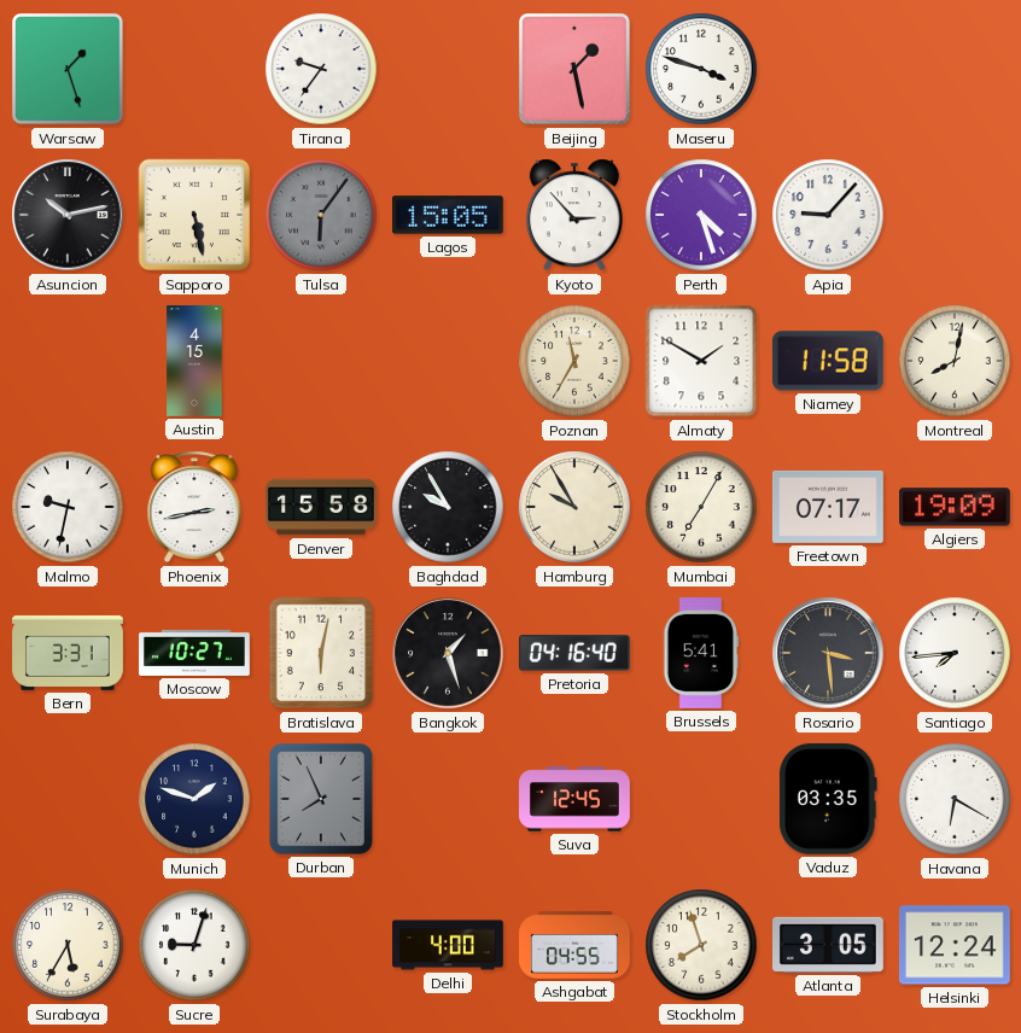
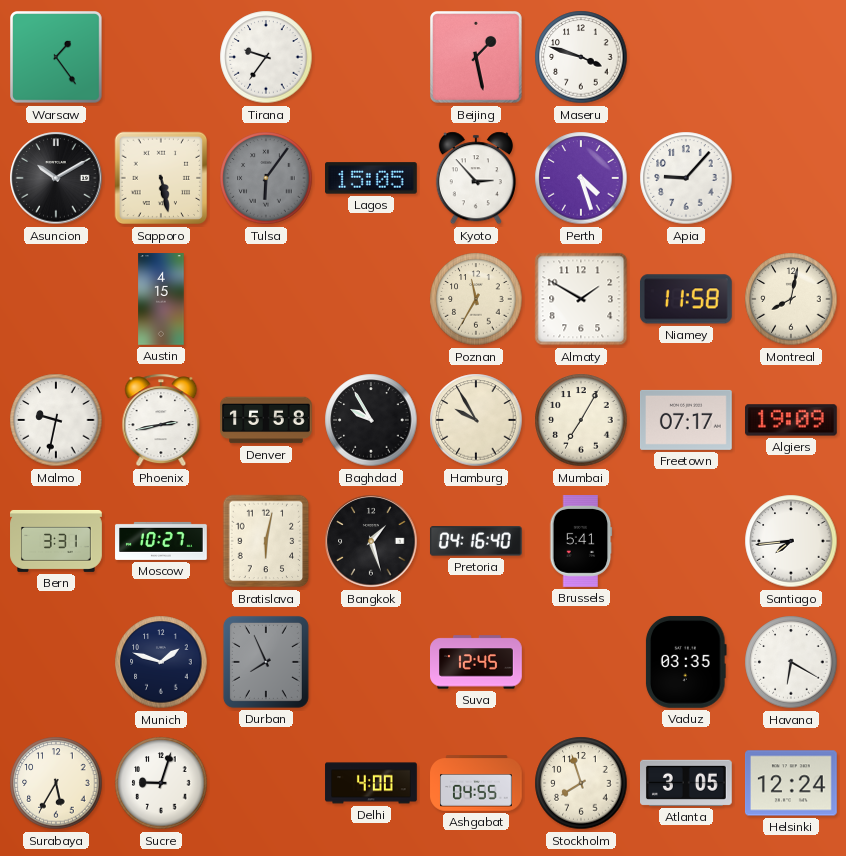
Warsaw: 1:27 -> 1:24 (57, 58)
Asuncion: 10:13 -> 10:10 (56, 178)
Rosario: 3:29 -> none (828, 653)
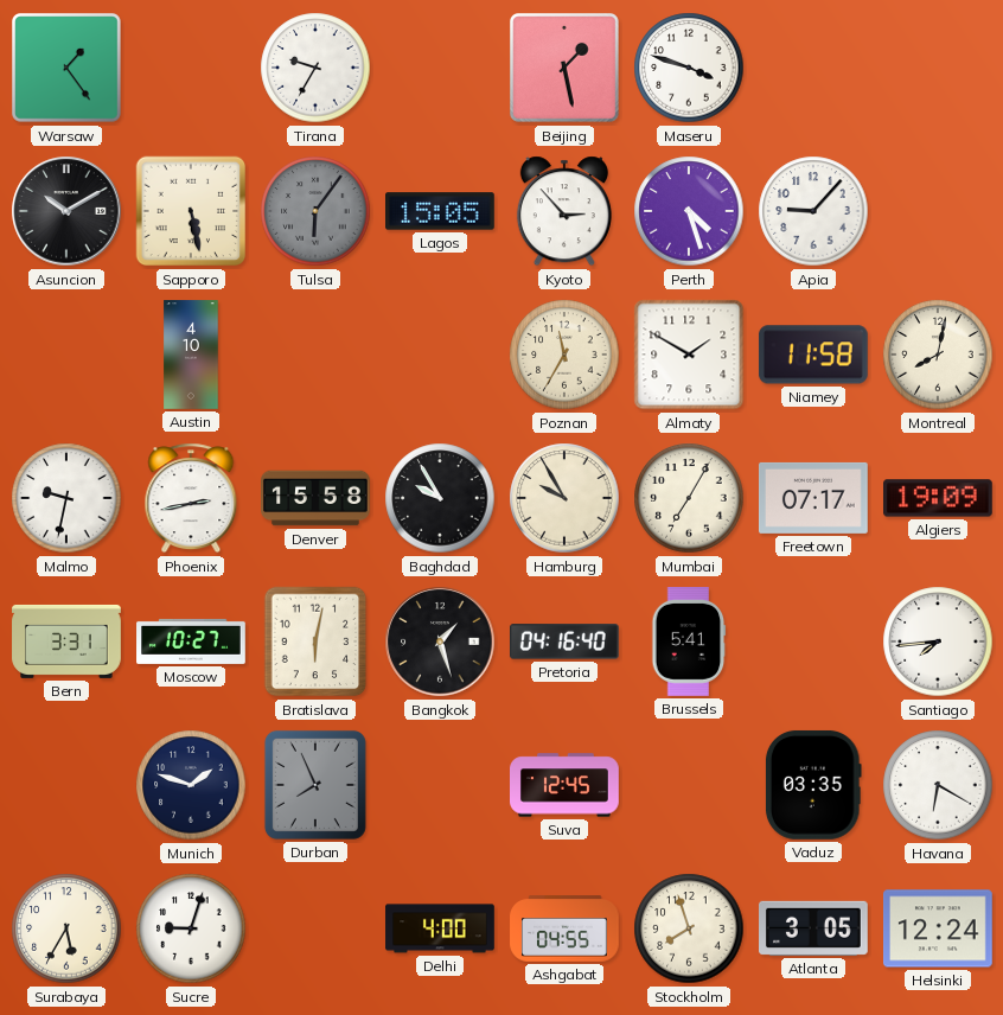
Tirana: 9:36 -> 9:35 (315, 68)
Austin: 4:15 -> 4:10 (191, 355)
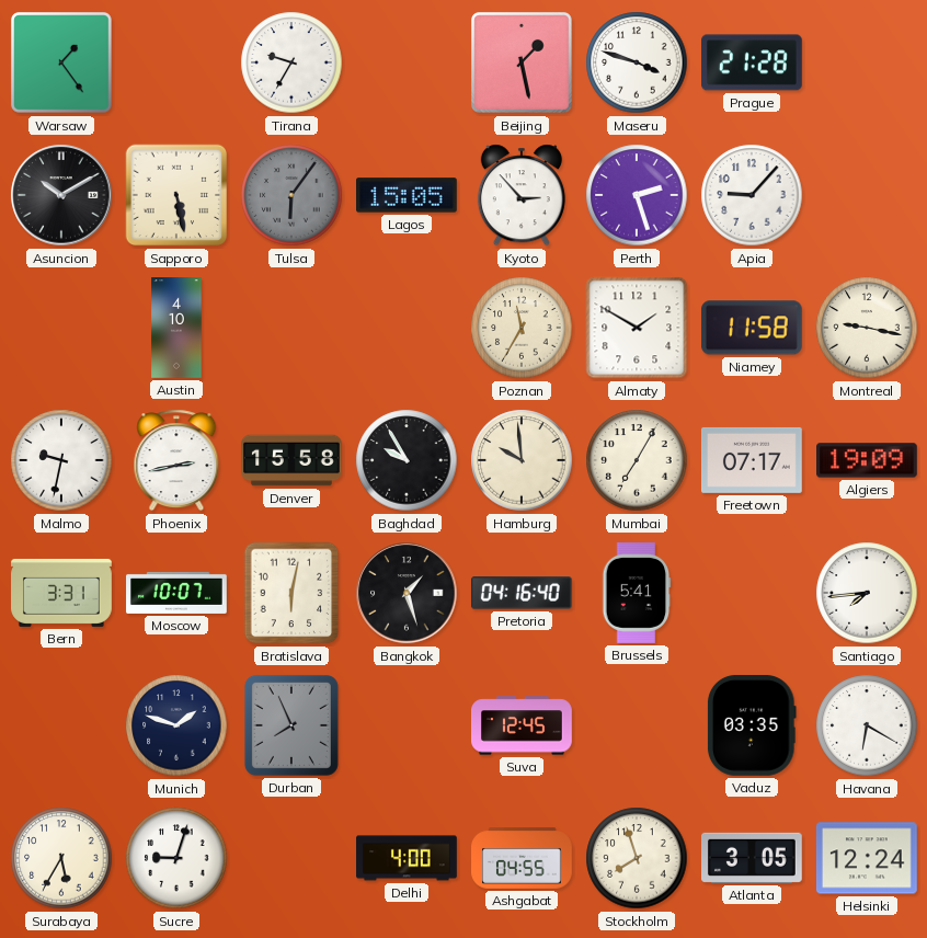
Prague: none -> 21:28 (753, 62)
Perth: 4:27 -> 2:27 (637, 195)
Montreal: 8:02 -> 9:17 (867, 328)
Hamburg: 9:55 -> 9:59 (522, 460)
Moscow: 10:27 -> 10:07 (176, 593)
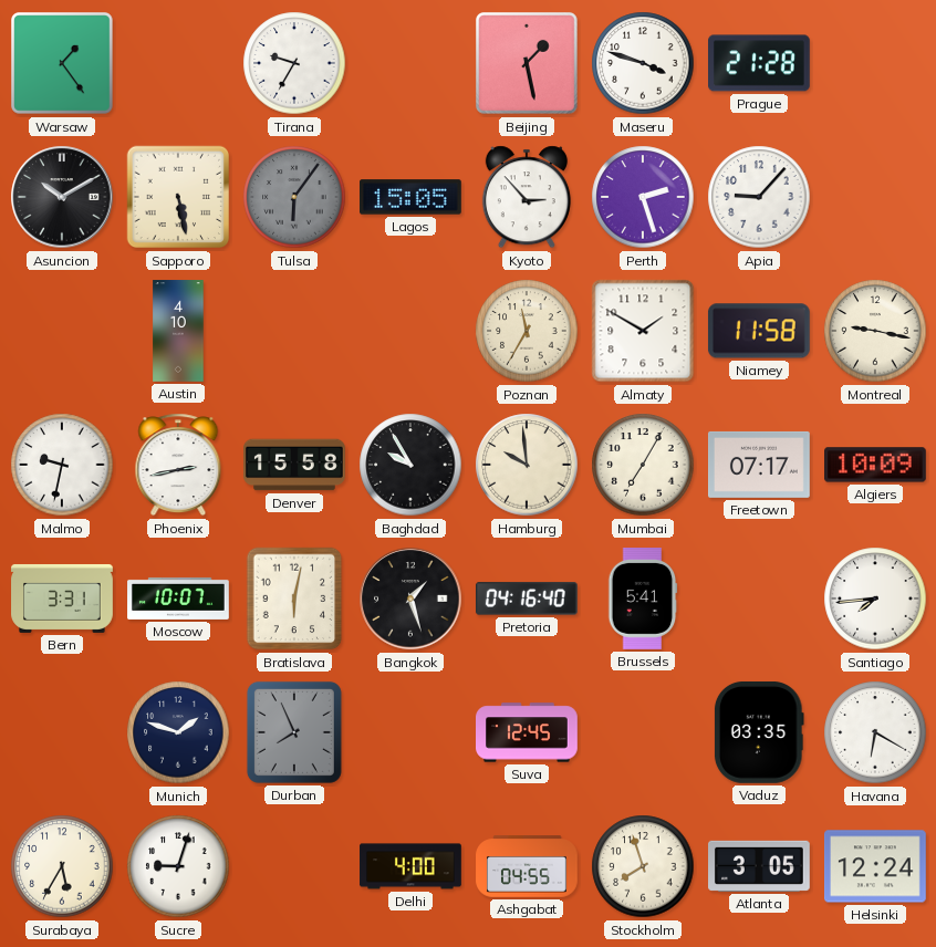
Algiers: 19:09 -> 10:09 (876, 465)
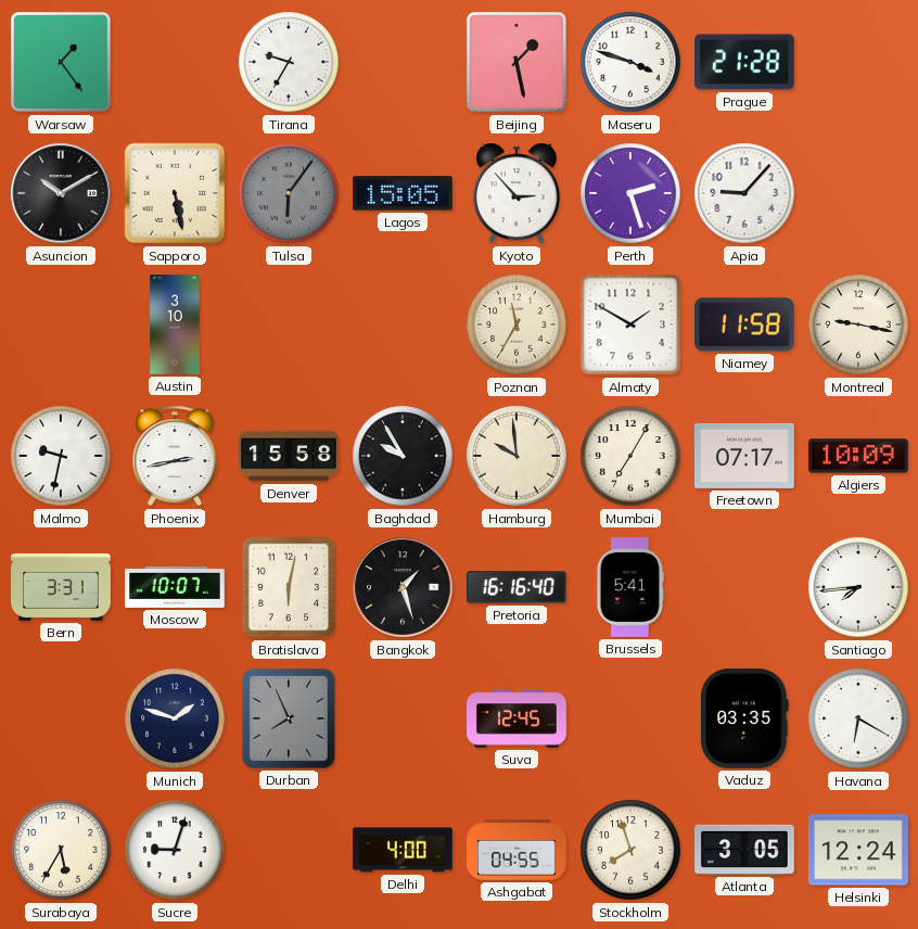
Austin: 4:10 -> 3:10 (175, 324)
Pretoria: 04:16 -> 16:16 (517, 587)
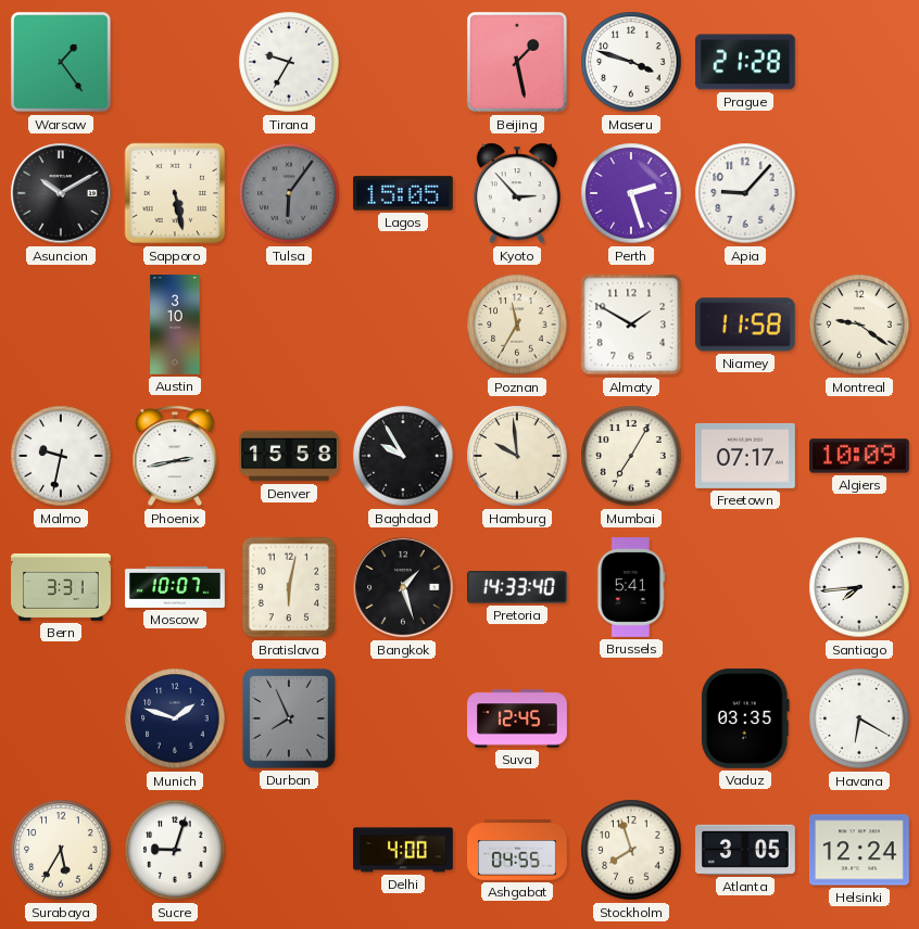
Montreal: 9:17 -> 9:21 (859, 324)
Pretoria: 16:16 -> 14:33 (517, 587)
